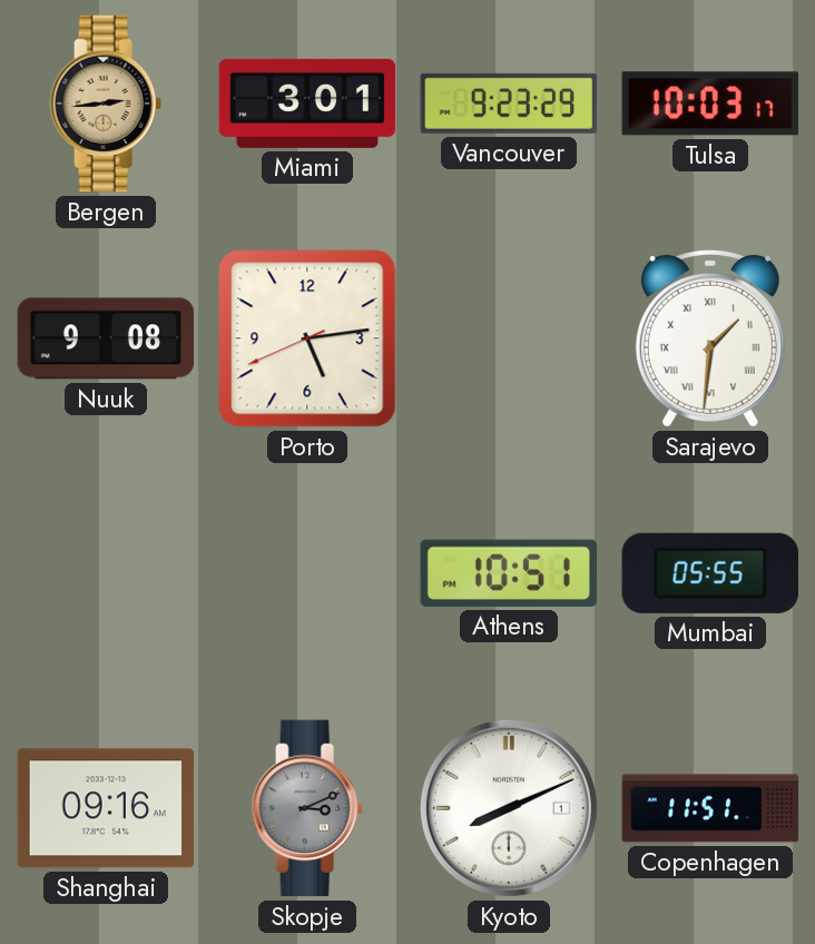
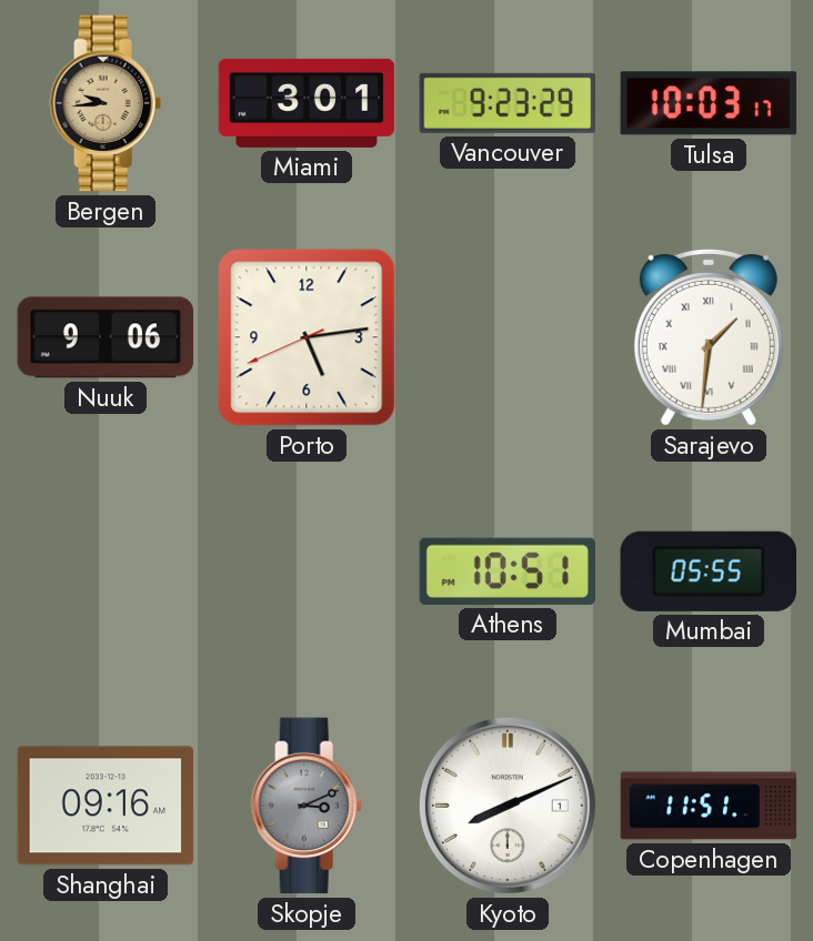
Bergen: 2:44 -> 9:44 (106, 103)
Nuuk: 9:08 -> 9:06 (106, 337)
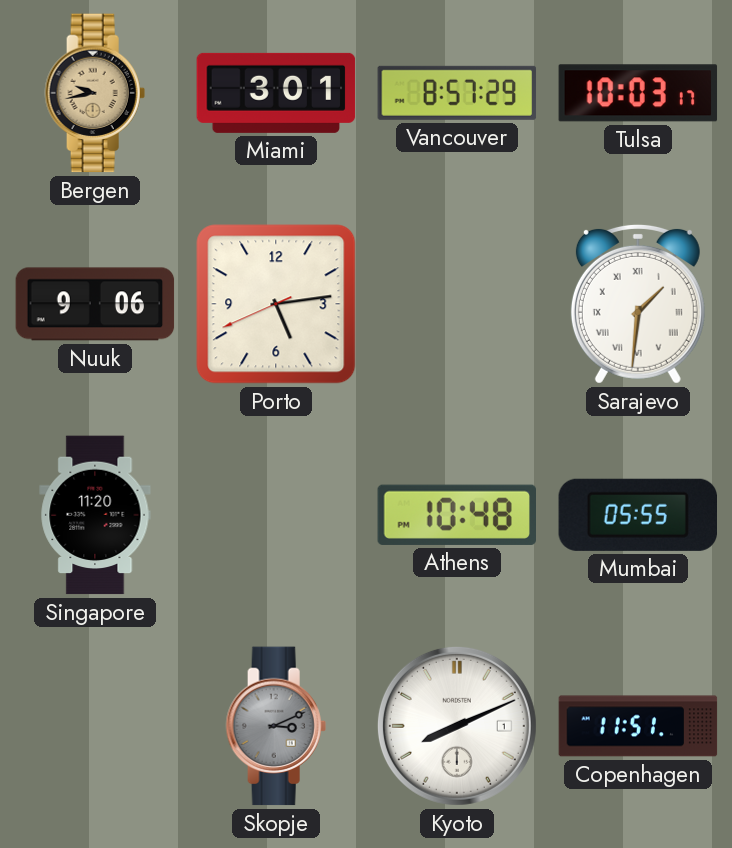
Bergen: 9:44 -> 9:43 (95, 93)
Vancouver: 9:23 -> 8:57 (457, 93)
Singapore: none -> 11:20 (95, 515)
Athens: 10:51 -> 10:48 (456, 515)
Shanghai: 09:16 -> none (106, 806)
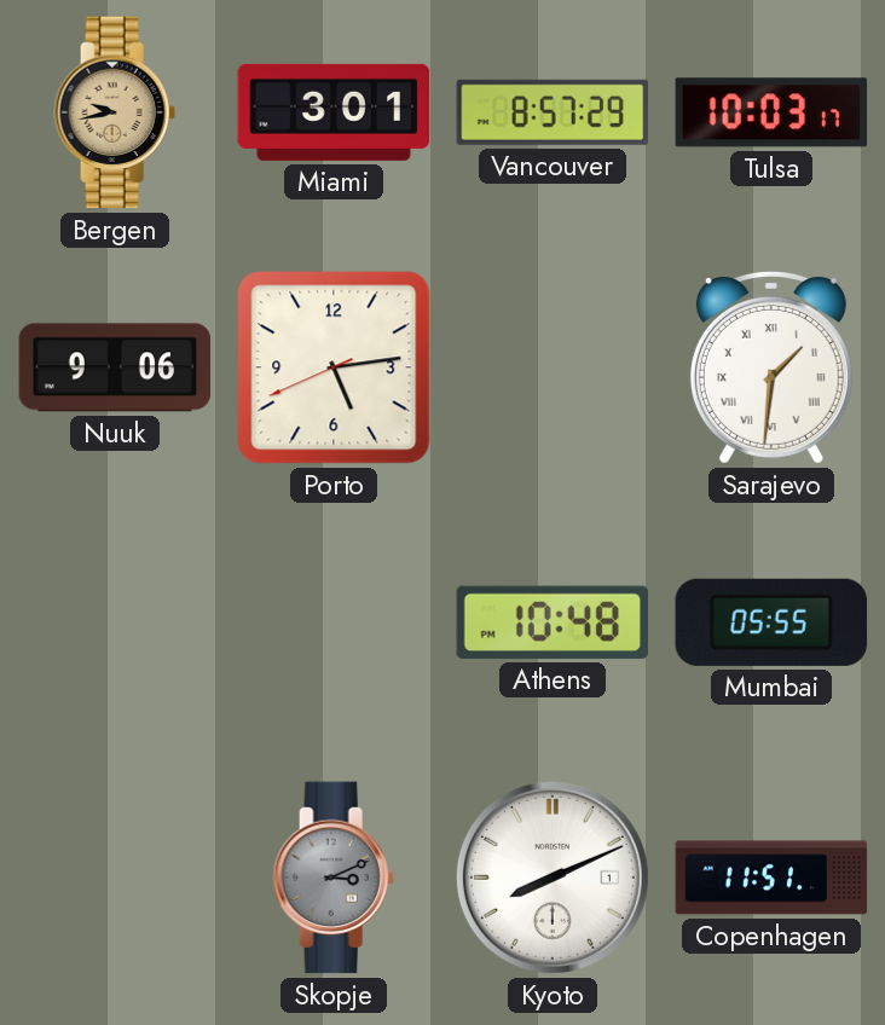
Singapore: 11:20 -> none (95, 515)
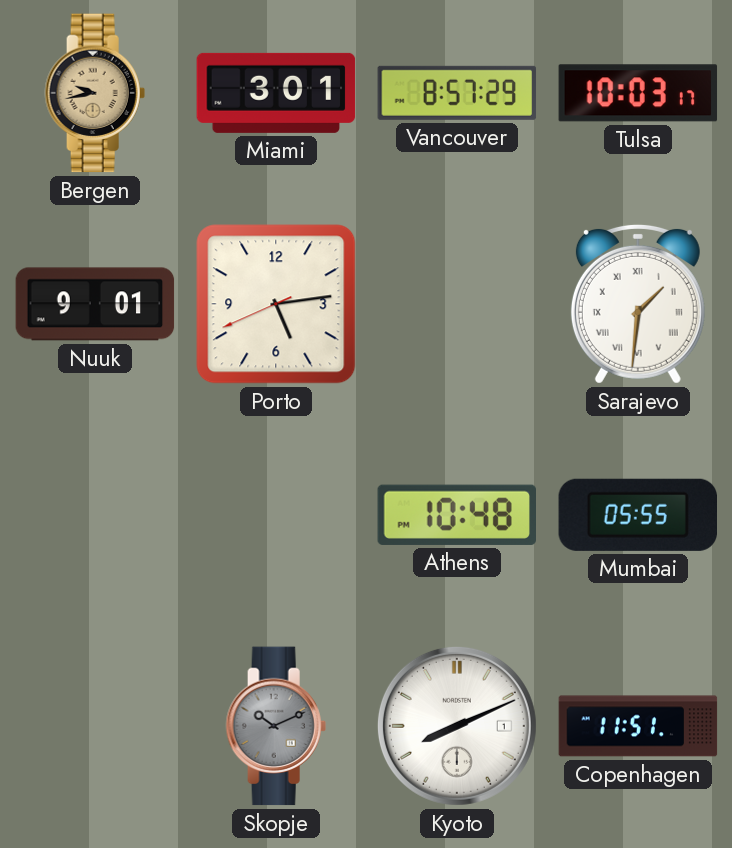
Nuuk: 9:06 -> 9:01 (95, 304)
Skopje: 3:11 -> 10:11 (276, 726)
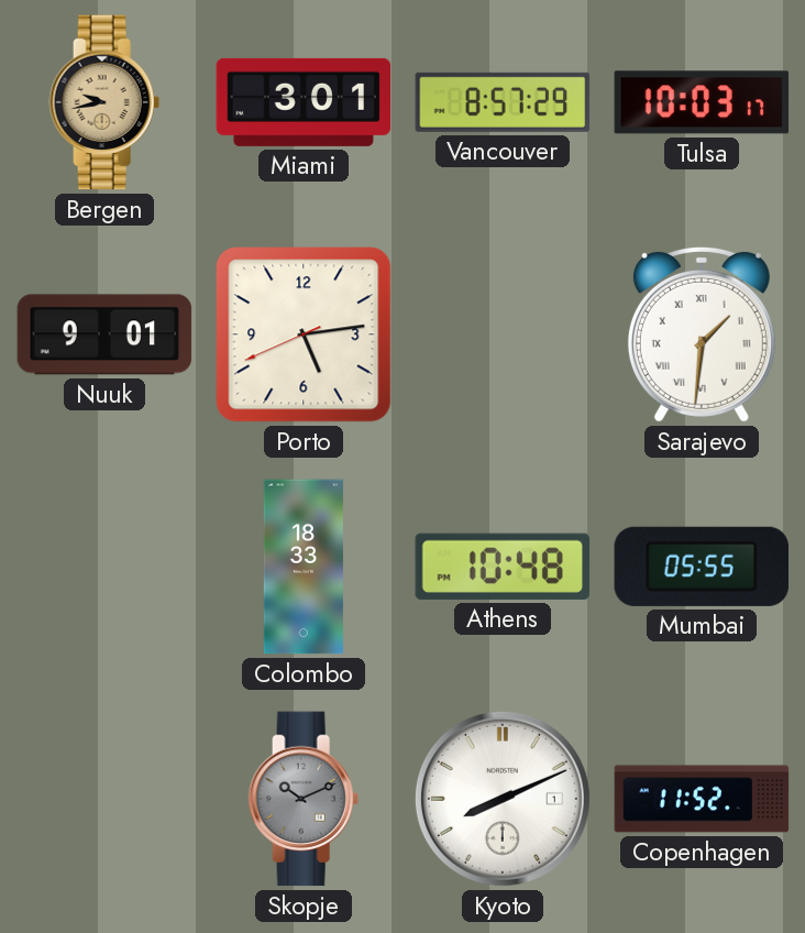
Colombo: none -> 18:33 (304, 567)
Copenhagen: 11:51 -> 11:52 (702, 799)
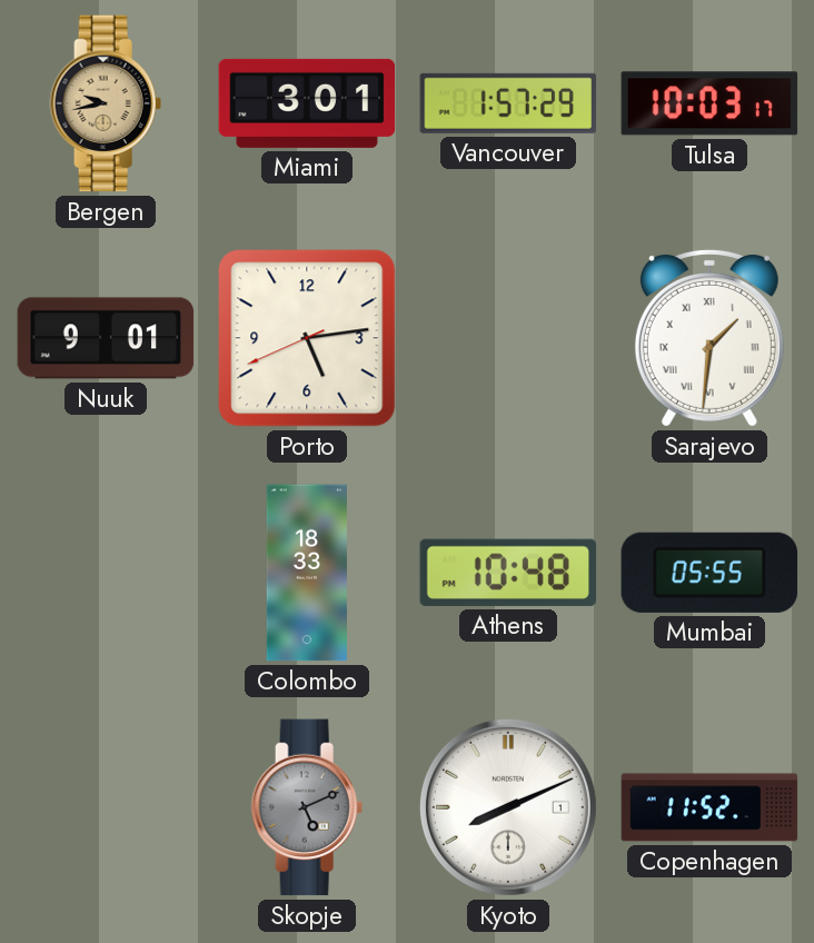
Vancouver: 8:57 -> 1:57 (508, 103)
Skopje: 10:11 -> 5:11 (307, 807)
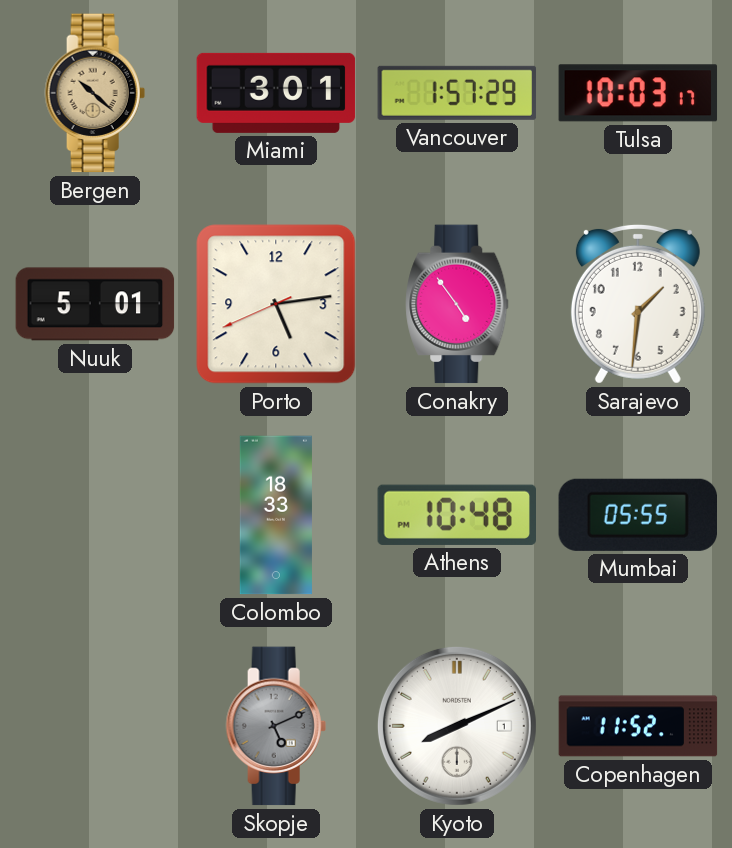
Bergen: 9:43 -> 10:22 (95, 93)
Nuuk: 9:01 -> 5:01 (95, 304)
Conakry: none -> 4:54 (457, 304)
Sarajevo numerals: Roman -> Arabic (638, 304)
